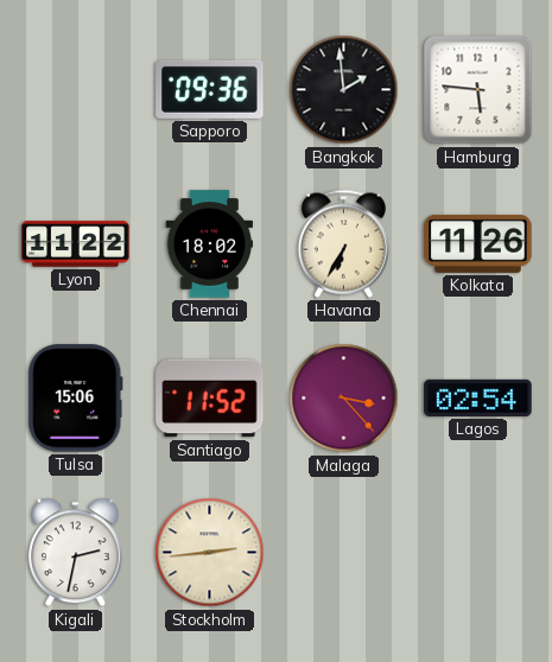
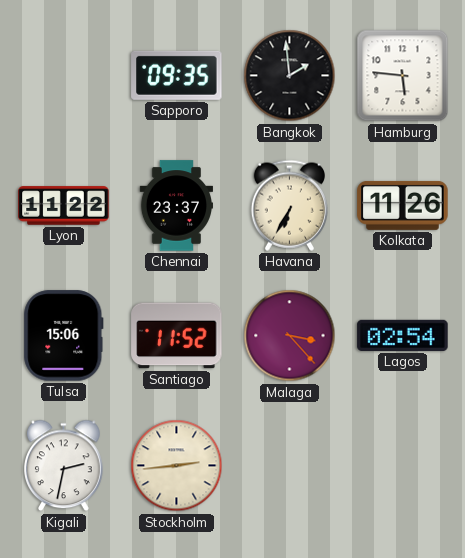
Sapporo: 09:36 -> 09:35 (177, 75)
Chennai: 18:02 -> 23:37 (177, 206)
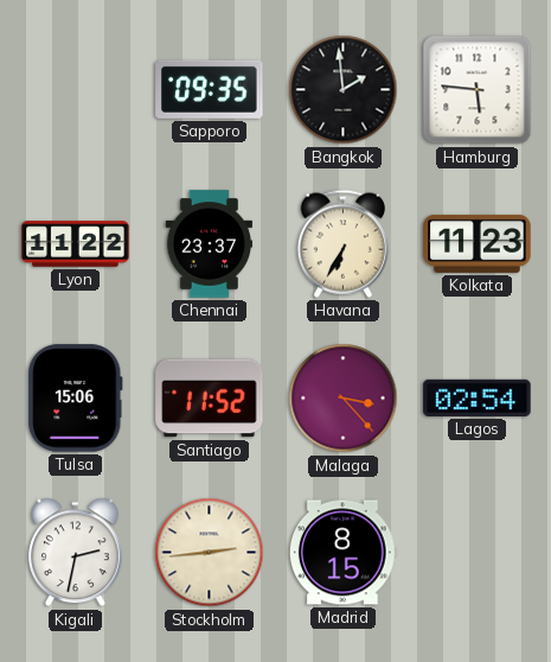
Kolkata: 11:26 -> 11:23 (478, 243)
Madrid: none -> 8:15 (342, 553)
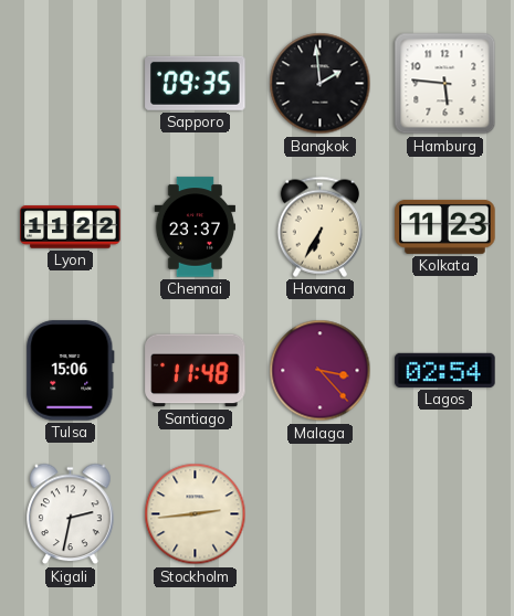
Santiago: 11:52 -> 11:48 (196, 371)
Madrid: 8:15 -> none (342, 553)
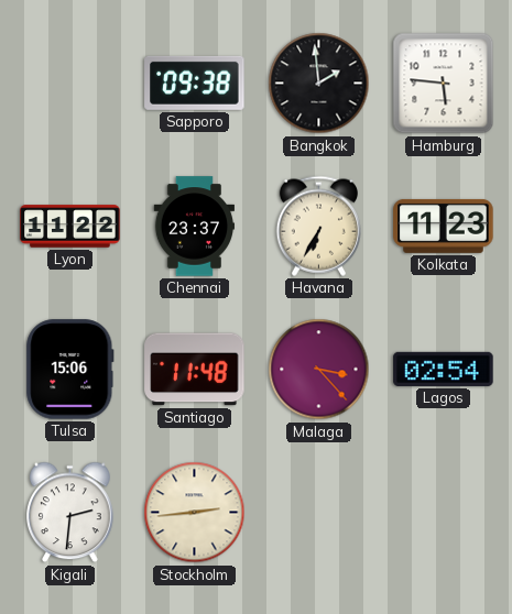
Sapporo: 09:35 -> 09:38 (195, 83)
Kigali: 2:32 -> 2:31 (70, 513)
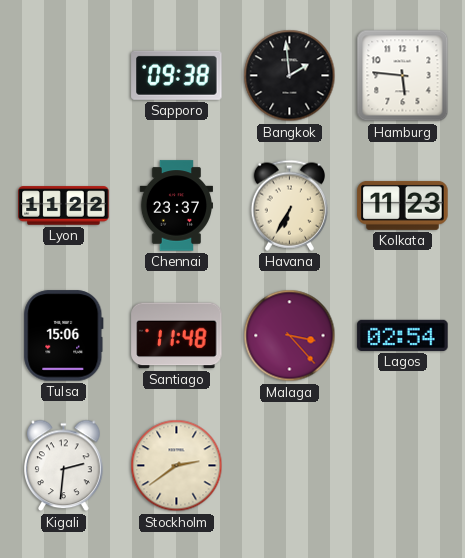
Stockholm: 2:44 -> 2:39 (177, 466)
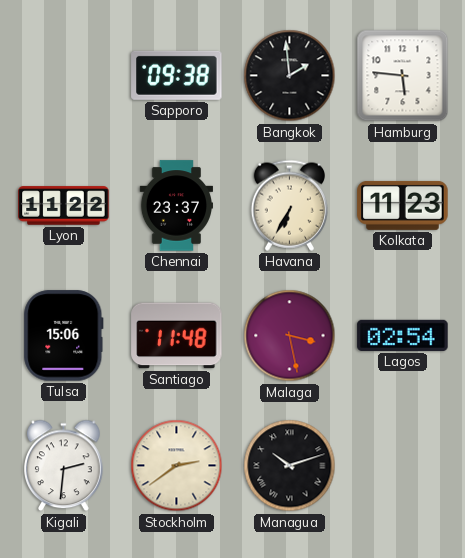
Malaga: 3:23 -> 3:28 (290, 336)
Managua: none -> 10:12 (290, 466)
